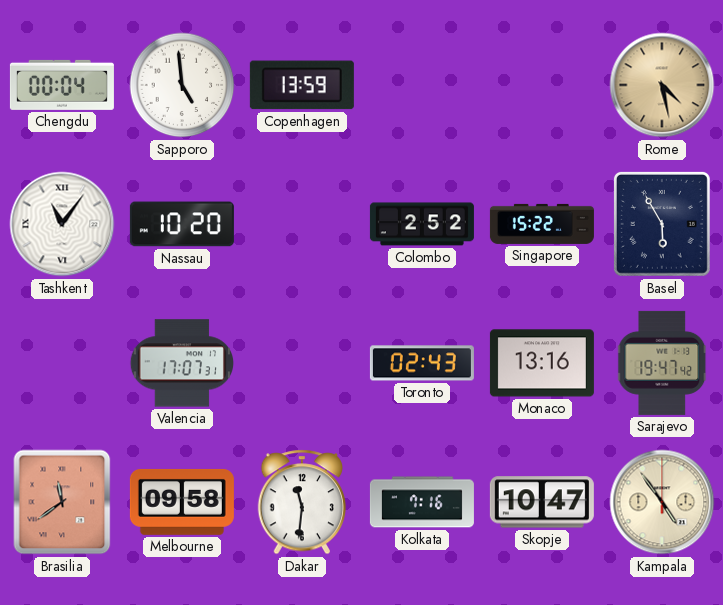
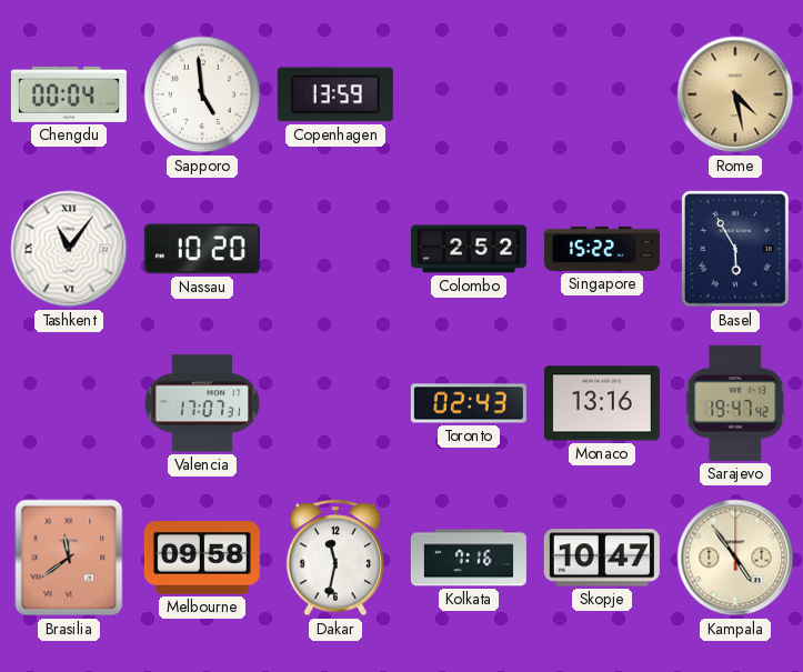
Dakar: 11:31 -> 11:32 (335, 558)
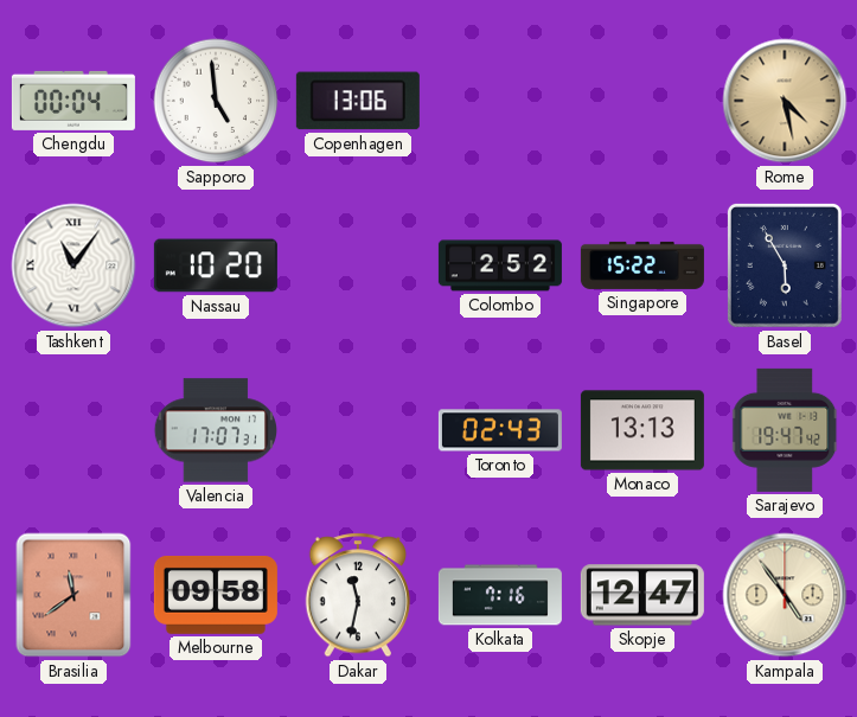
Copenhagen: 13:59 -> 13:06 (358, 101)
Monaco: 13:16 -> 13:13 (642, 430)
Skopje: 10:47 -> 12:47 (642, 595)
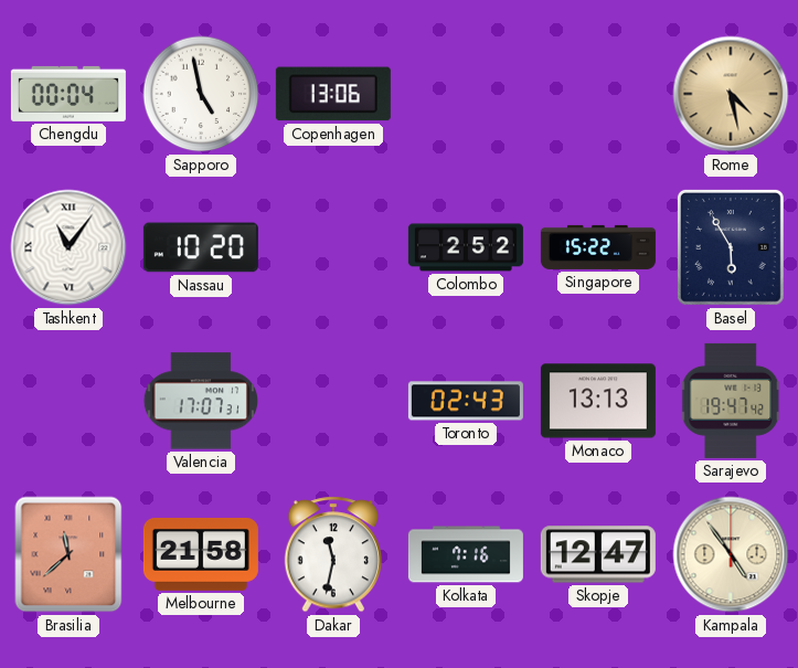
Sapporo: 4:59 -> 4:58 (201, 94)
Brasilia: 11:39 -> 11:38 (68, 554)
Melbourne: 09:58 -> 21:58 (201, 554)
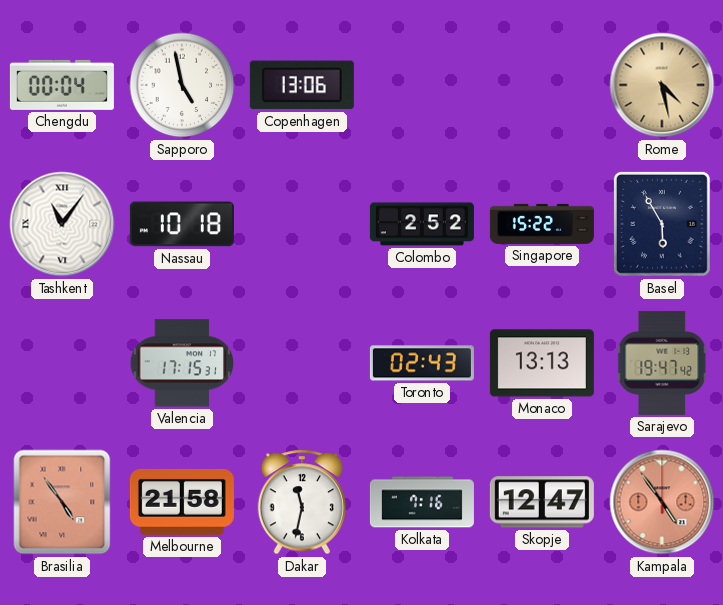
Nassau: 10:20 -> 10:18 (182, 224)
Valencia: 17:07 -> 17:15 (181, 363)
Brasilia: 11:38 -> 4:54 (62, 502)
Kampala dial: cream -> salmon (662, 502)
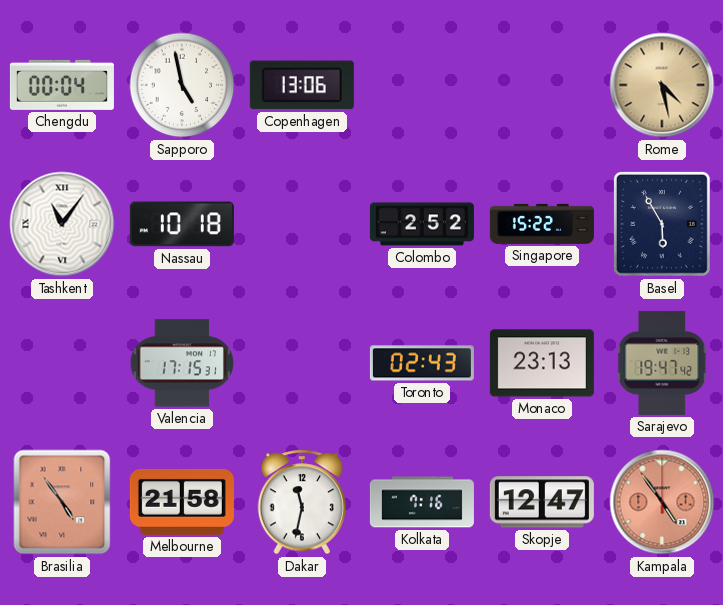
Monaco: 13:13 -> 23:13 (542, 363)
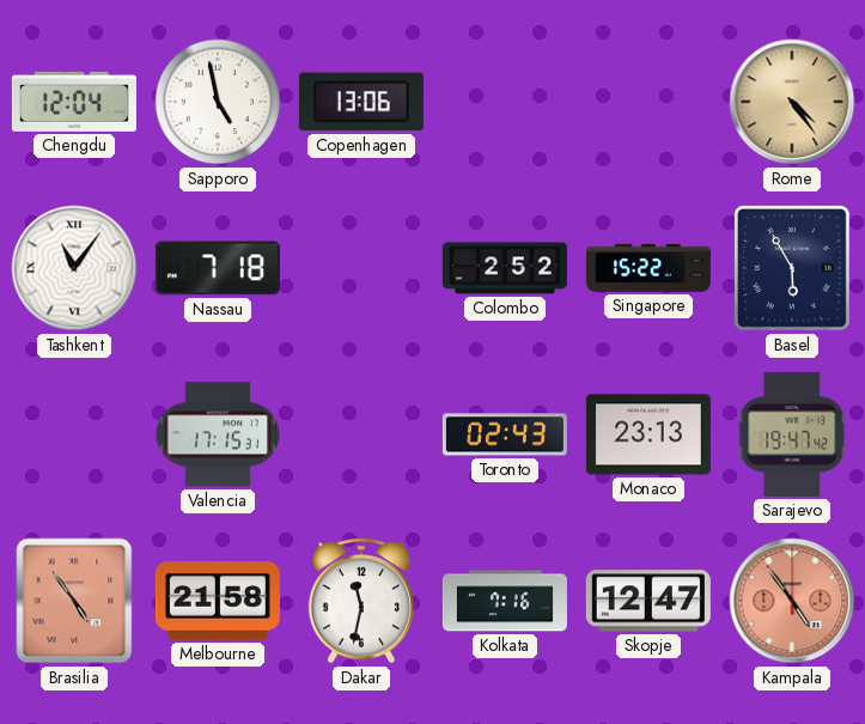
Chengdu: 00:04 -> 12:04 (74, 102)
Rome: 4:28 -> 4:24 (792, 102)
Nassau: 10:18 -> 7:18 (218, 268)
